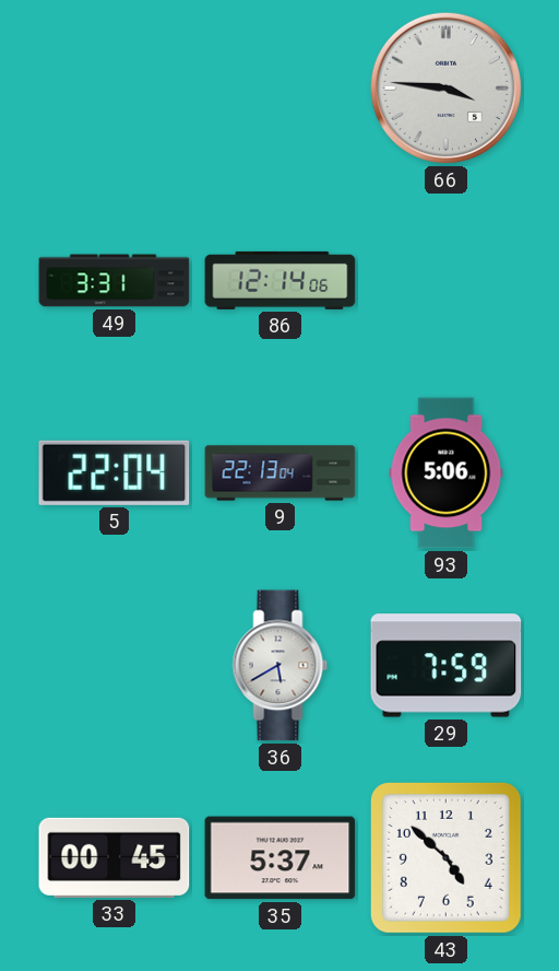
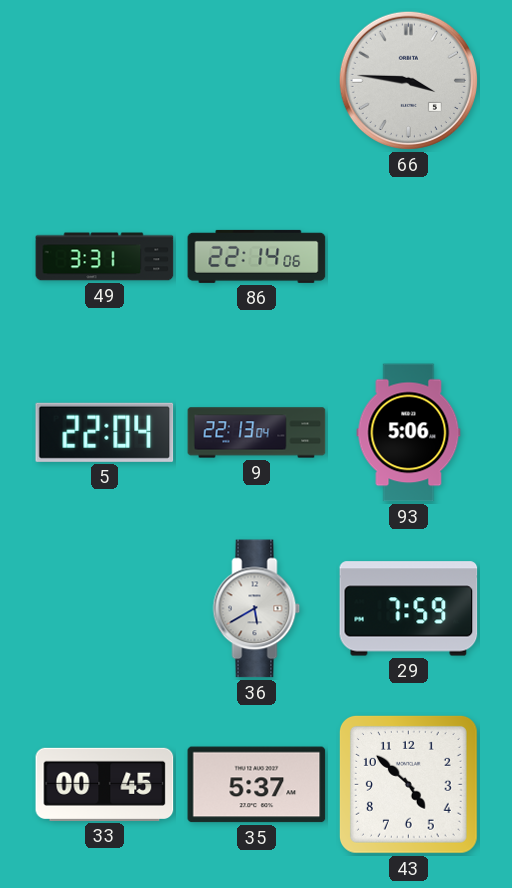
86: 12:14 -> 22:14 (257, 256)
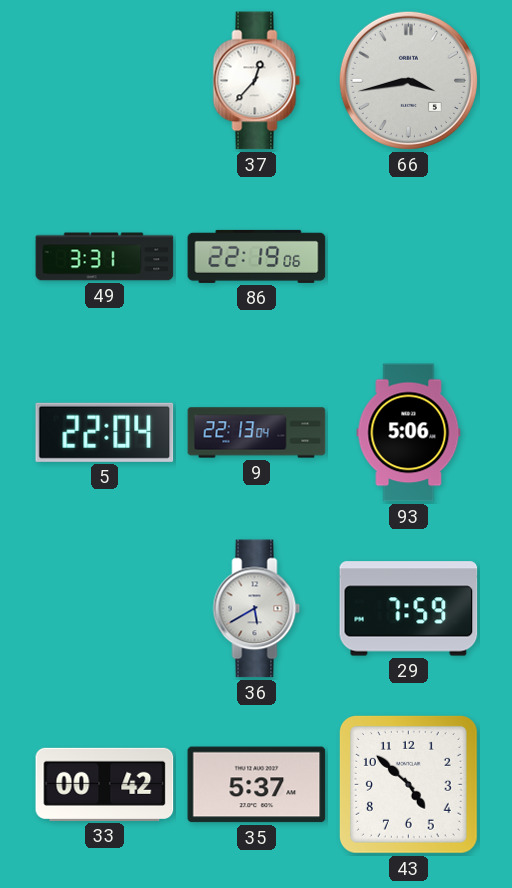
37: none -> 12:37 (257, 81)
66: 3:46 -> 3:43 (408, 80)
86: 22:14 -> 22:19 (257, 256)
33: 00:45 -> 00:42 (105, 784)
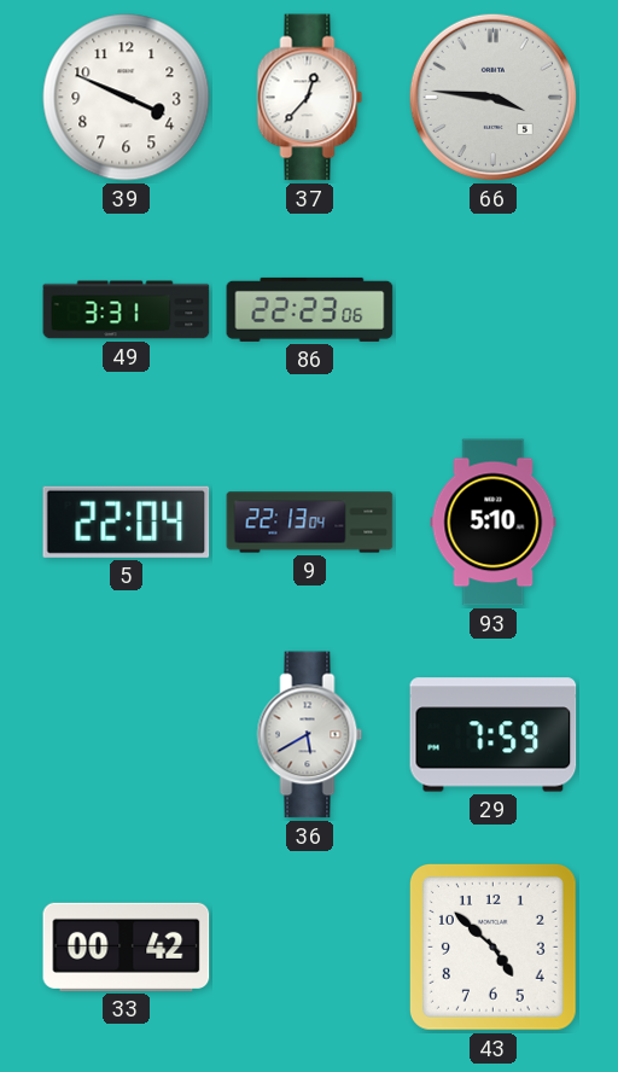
39: none -> 3:49 (127, 98)
66: 3:43 -> 3:46 (492, 97)
86: 22:19 -> 22:23 (310, 309)
93: 5:06 -> 5:10 (494, 523)
35: 5:37 -> none (257, 785)
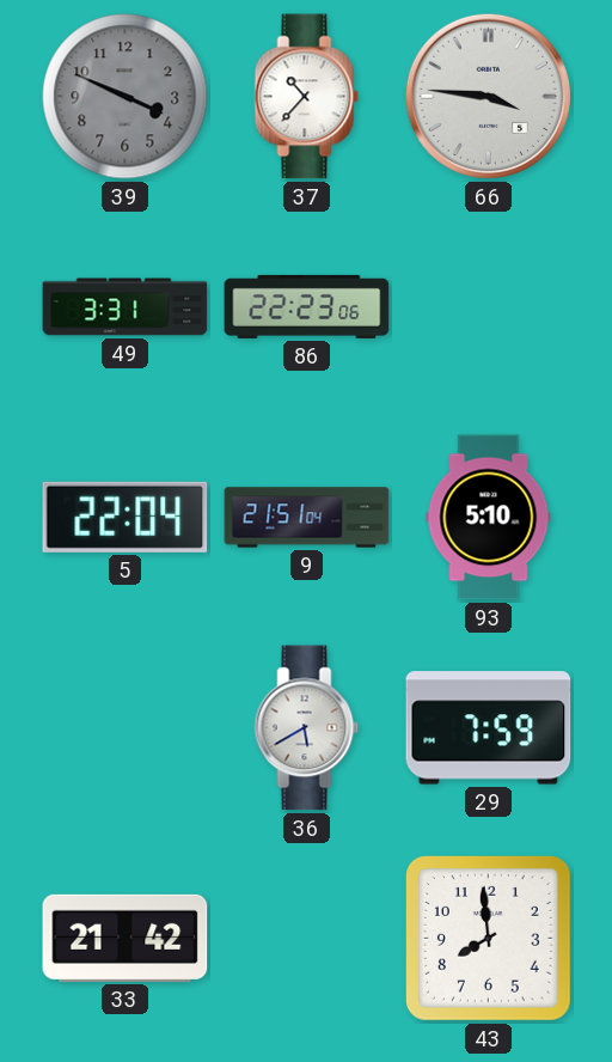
39 dial: white -> grey (126, 97)
37: 12:37 -> 10:37 (307, 97)
9: 22:13 -> 21:51 (307, 518)
33: 00:42 -> 21:42 (126, 938)
43: 4:52 -> 7:59 (488, 938)
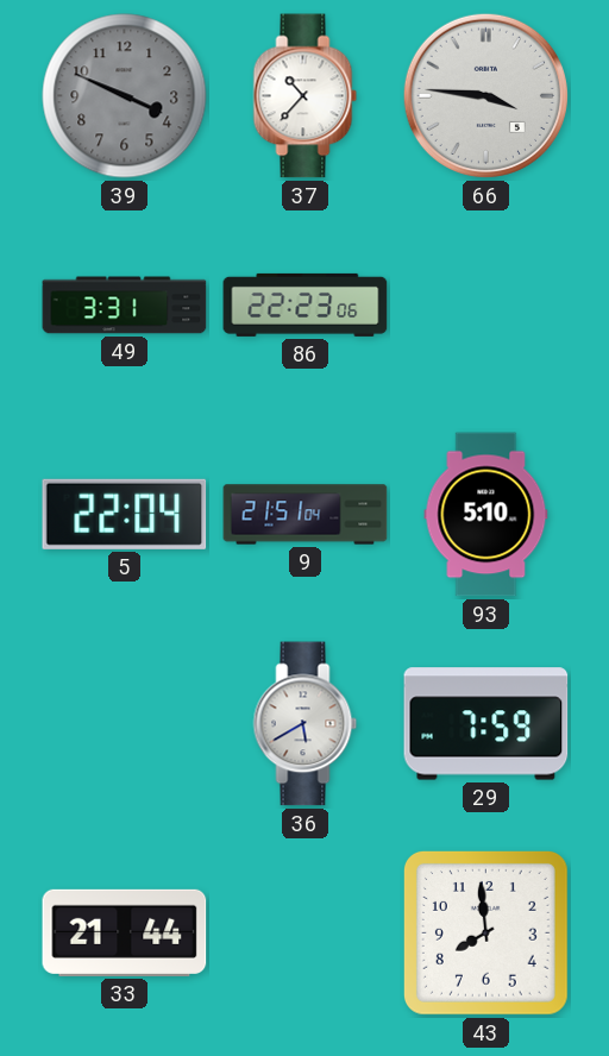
33: 21:42 -> 21:44 (125, 932)
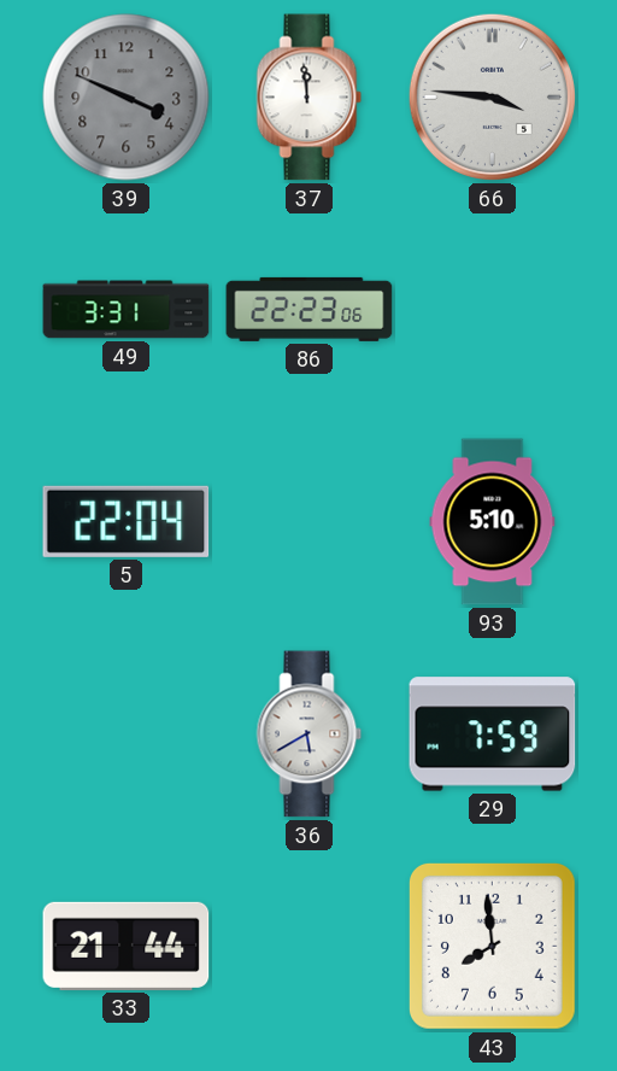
37: 10:37 -> 11:59 (310, 98)
9: 21:51 -> none (306, 515)
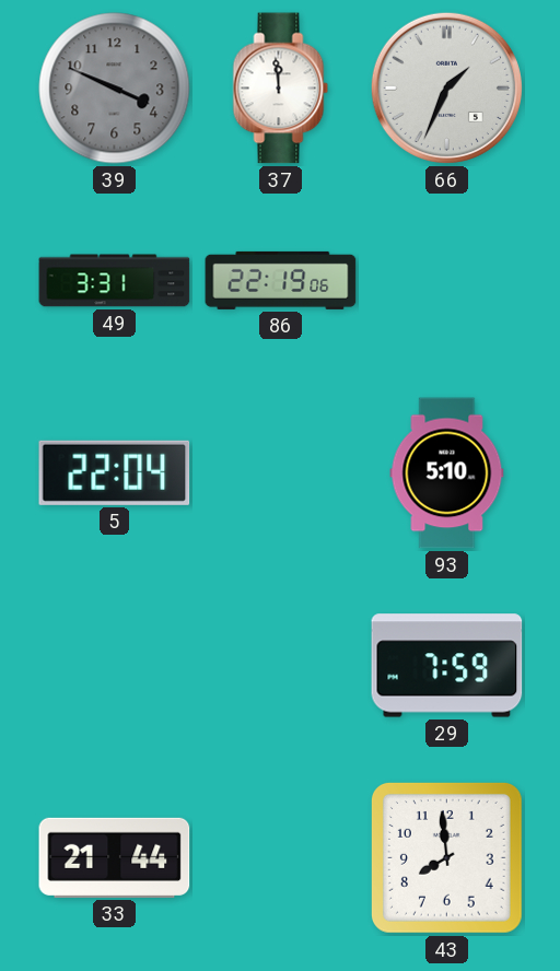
66: 3:46 -> 1:34 (446, 87)
86: 22:23 -> 22:19 (281, 280)
36: 5:40 -> none (310, 735)
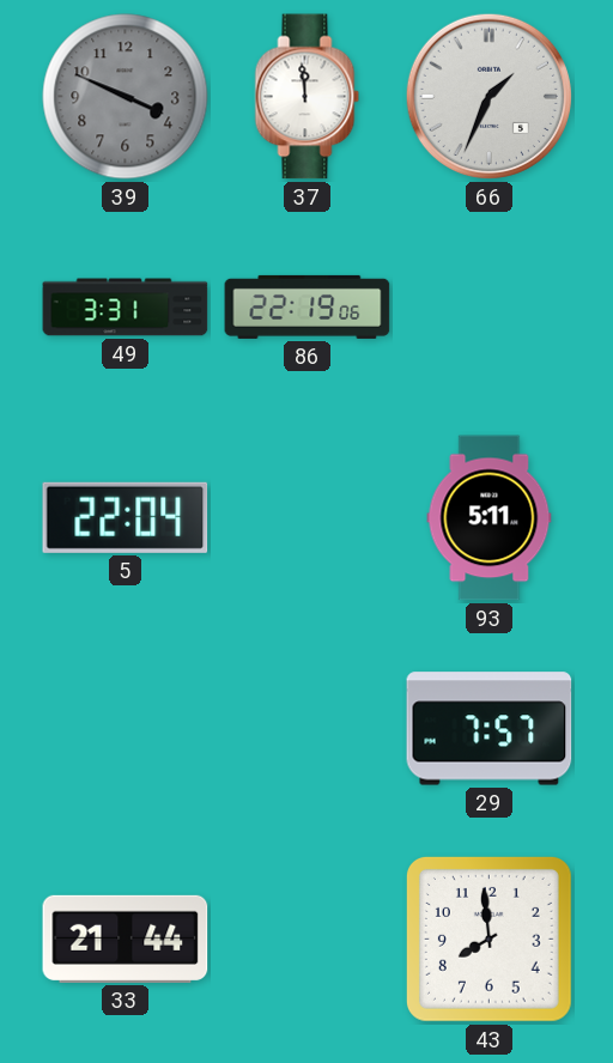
93: 5:10 -> 5:11 (490, 518)
29: 7:59 -> 7:57 (490, 729)
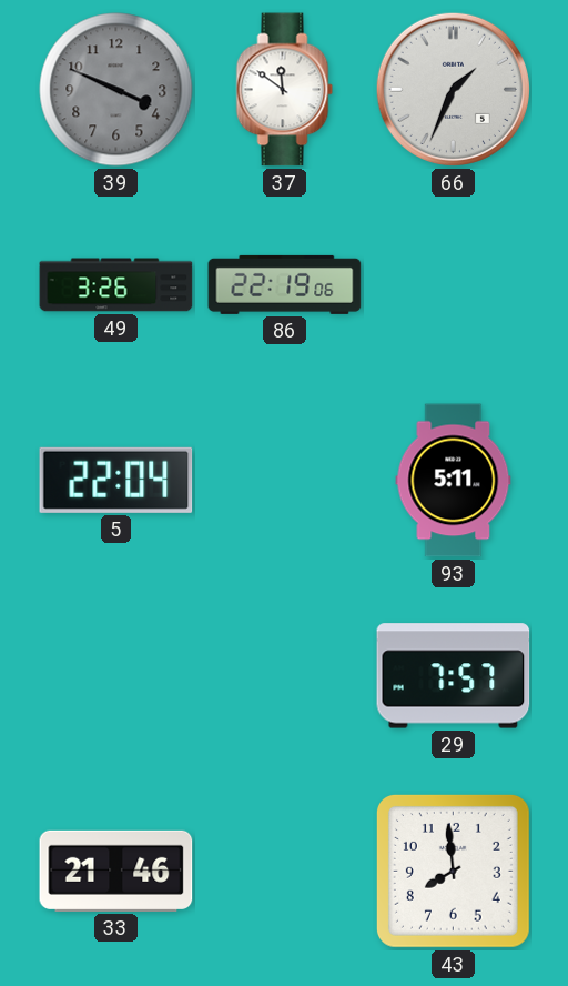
37: 11:59 -> 11:51 (285, 90)
49: 3:31 -> 3:26 (116, 285)
33: 21:44 -> 21:46 (116, 871)
